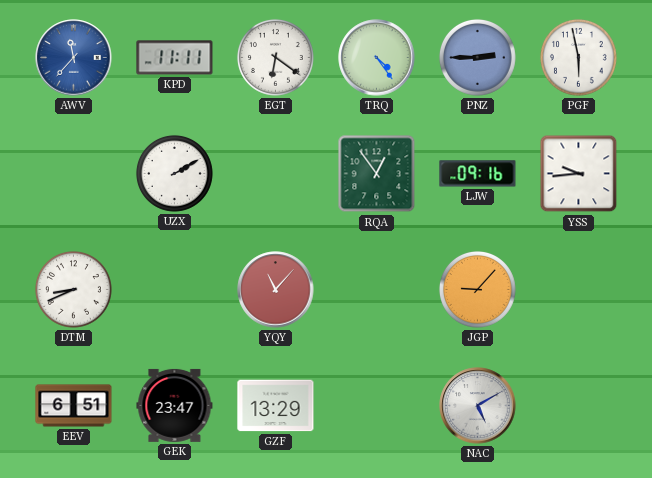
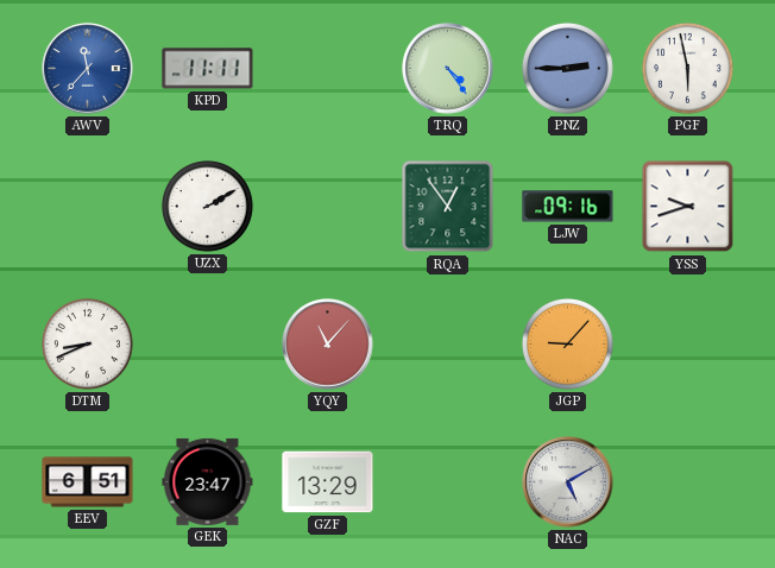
EGT: 6:21 -> none (275, 57)
YSS: 9:44 -> 9:42 (688, 207)
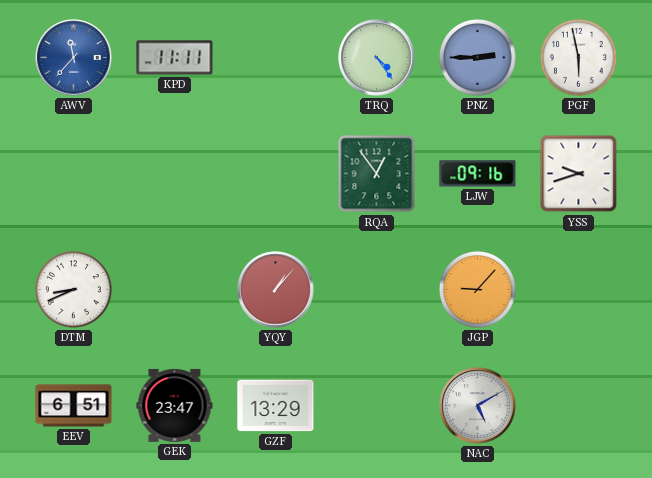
UZX: 2:10 -> none (207, 206)
YQY: 11:07 -> 1:07 (276, 290)
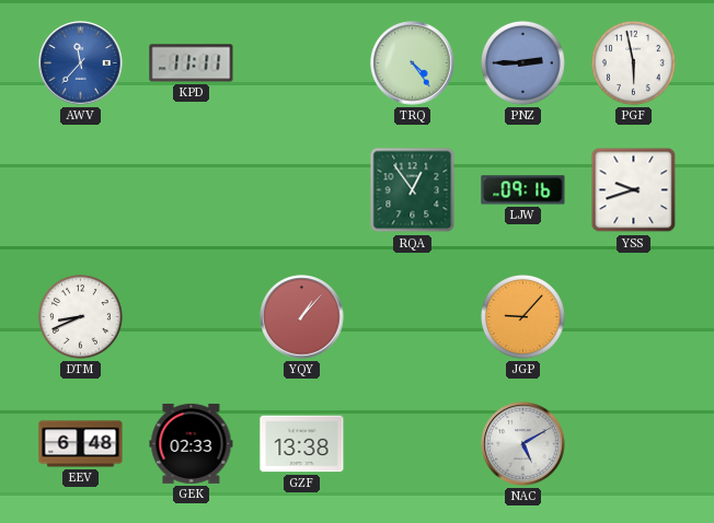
EEV: 6:51 -> 6:48 (81, 444)
GEK: 23:47 -> 02:33 (192, 443)
GZF: 13:29 -> 13:38 (302, 444)
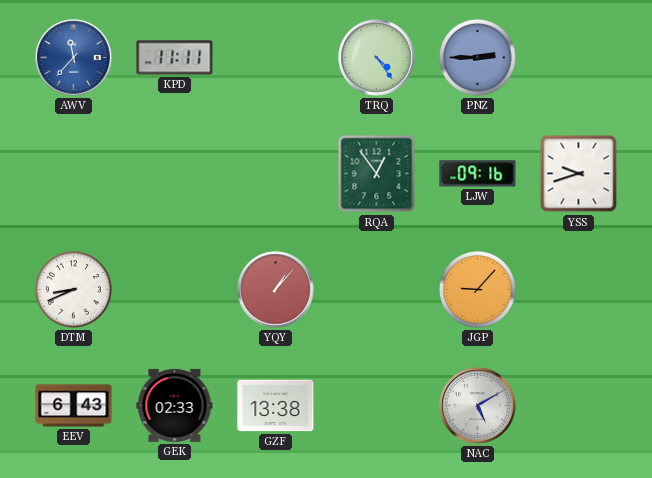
PGF: 5:58 -> none (633, 62)
EEV: 6:48 -> 6:43 (74, 406)
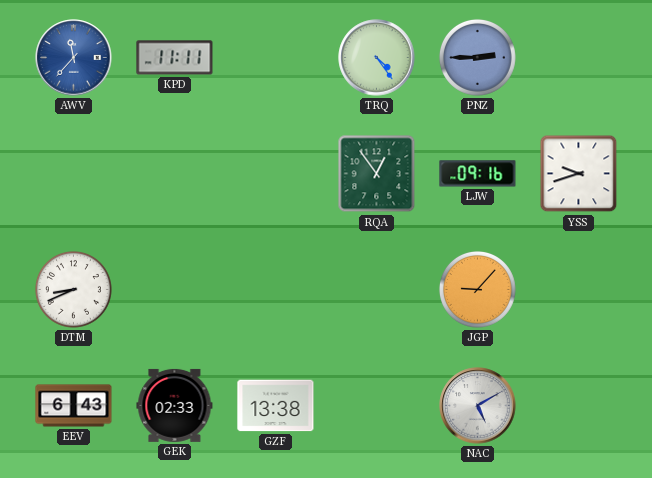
YQY: 1:07 -> none (276, 290)
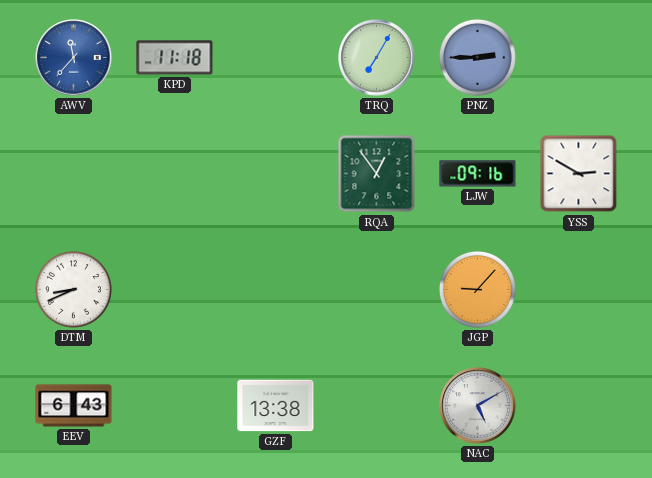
KPD: 11:11 -> 11:18 (175, 58)
TRQ: 4:24 -> 7:05 (377, 58)
YSS: 9:42 -> 2:50 (579, 174)
GEK: 02:33 -> none (175, 405)
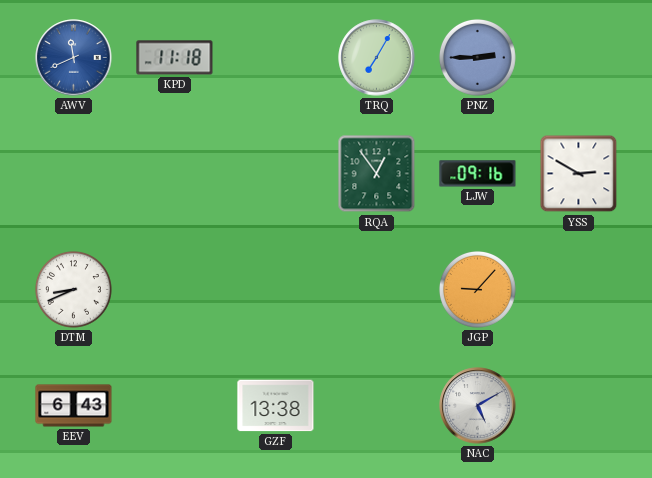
AWV: 11:37 -> 11:41 (74, 58)
